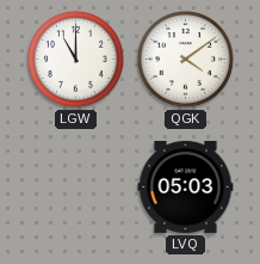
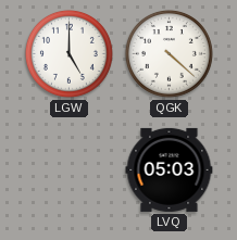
LGW: 11:00 -> 5:00 (68, 53)
QGK: 4:09 -> 4:22 (169, 53)
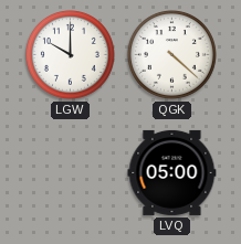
LGW: 5:00 -> 10:00 (70, 54)
LVQ: 05:03 -> 05:00 (172, 172)
